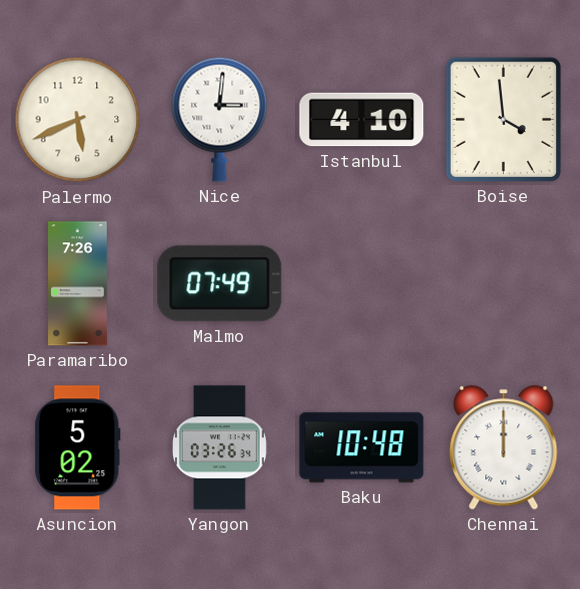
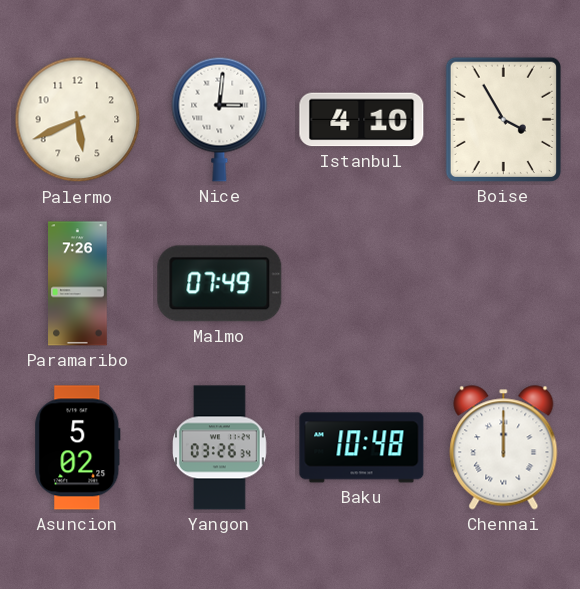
Boise: 3:59 -> 3:55 (503, 119)
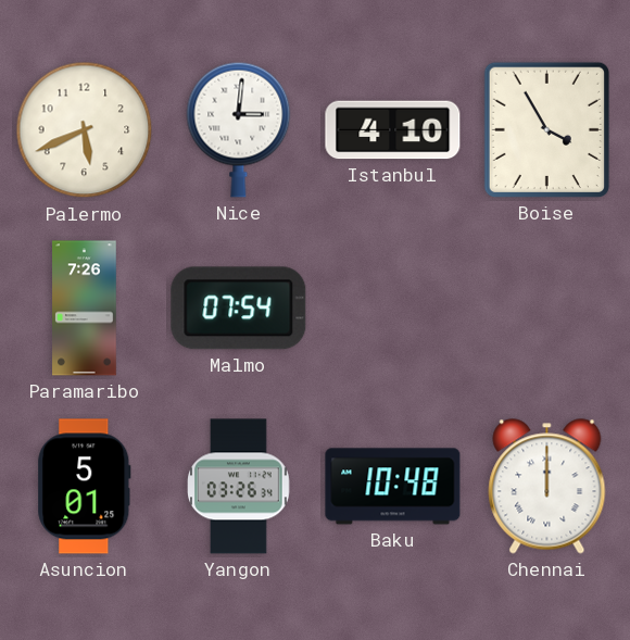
Malmo: 07:49 -> 07:54 (239, 309)
Asuncion: 5:02 -> 5:01 (85, 487)
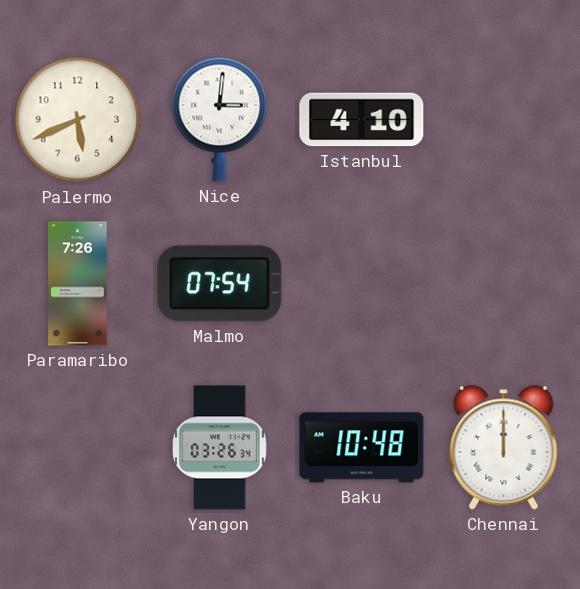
Boise: 3:55 -> none (546, 129)
Asuncion: 5:01 -> none (85, 487)
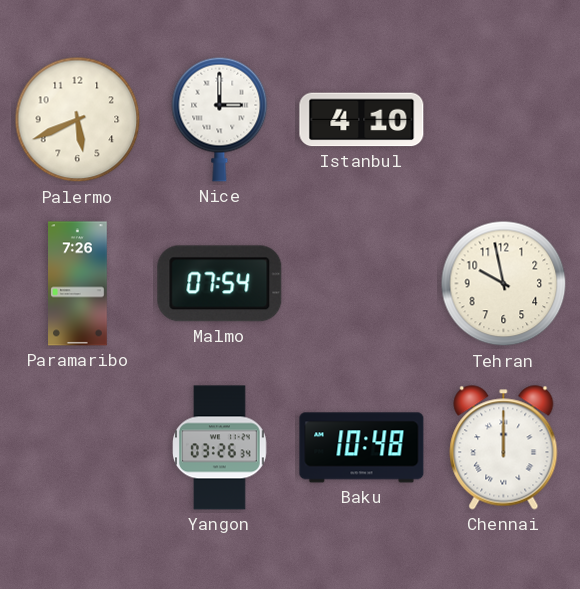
Nice: 3:01 -> 3:00 (220, 119)
Tehran: none -> 9:58 (504, 284)
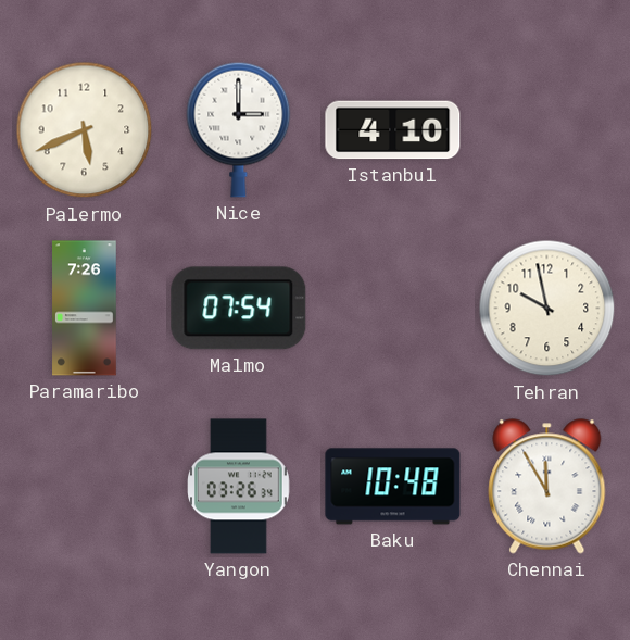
Chennai: 12:00 -> 11:55 (547, 487)
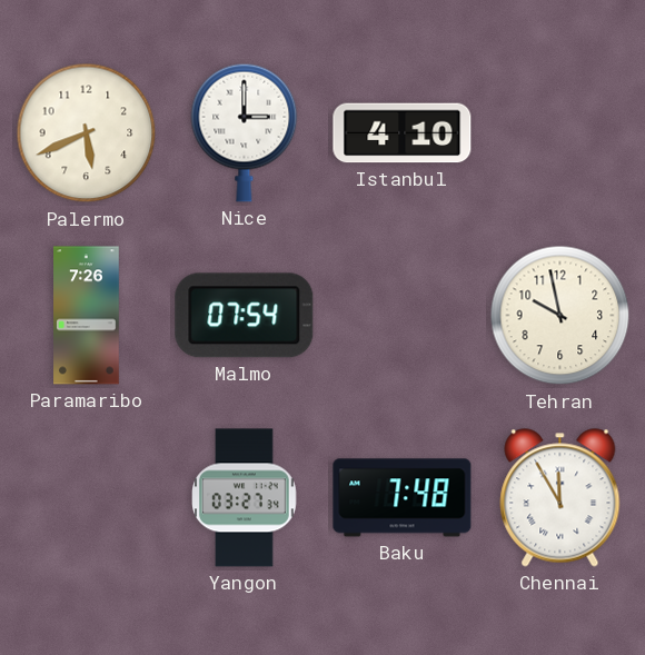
Yangon: 03:26 -> 03:27 (245, 498)
Baku: 10:48 -> 7:48 (403, 498)
